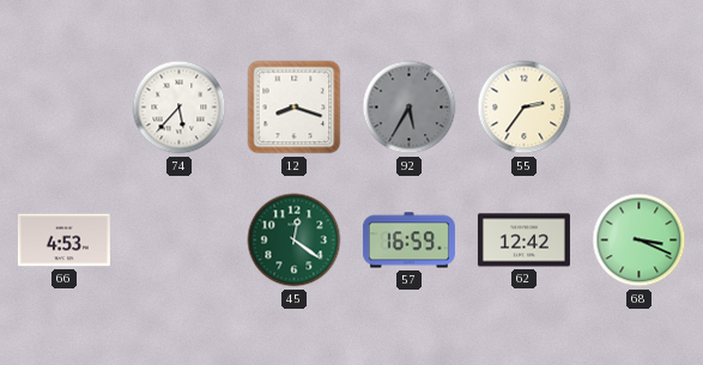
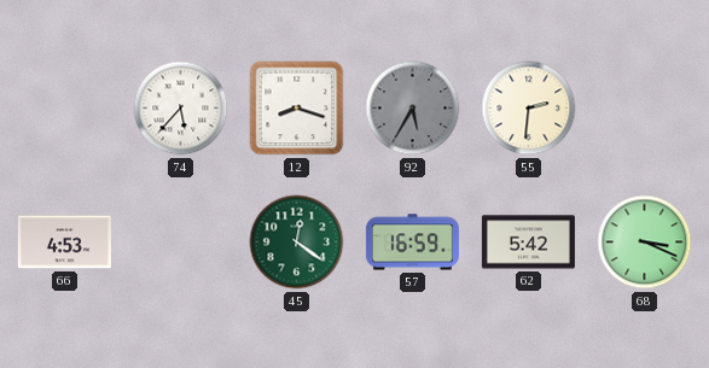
55: 2:36 -> 2:31 (529, 109)
62: 12:42 -> 5:42 (528, 243)
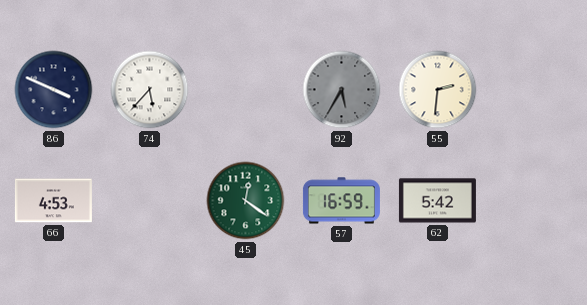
86: none -> 3:49 (54, 90)
12: 8:18 -> none (297, 109)
68: 3:19 -> none (645, 243)
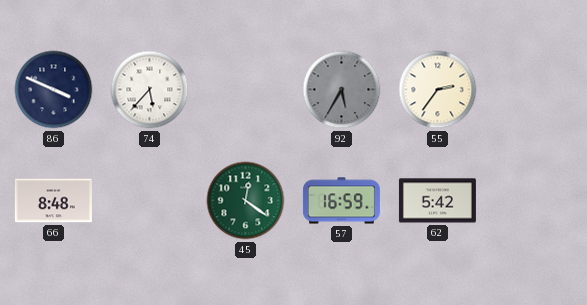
55: 2:31 -> 2:36 (438, 90)
66: 4:53 -> 8:48 (53, 201)
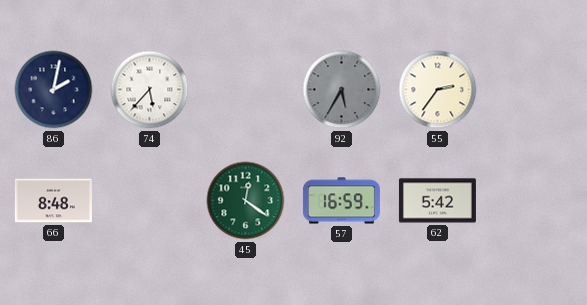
86: 3:49 -> 2:02 (54, 90)
